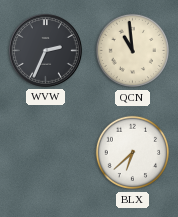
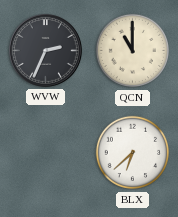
QCN: 10:59 -> 11:00 (133, 51)
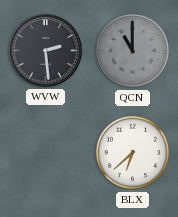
WVW: 2:34 -> 2:29 (46, 51)
QCN dial: cream -> grey (133, 51)
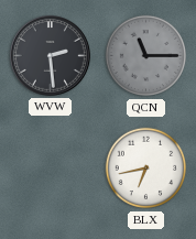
QCN: 11:00 -> 11:15 (146, 56)
BLX: 6:38 -> 6:43 (146, 169)
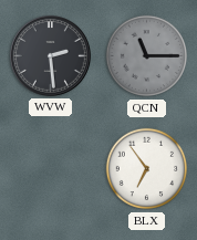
BLX: 6:43 -> 6:54 (147, 169)
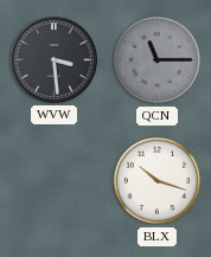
WVW: 2:29 -> 3:29 (55, 60)
BLX: 6:54 -> 10:18 (158, 181)
